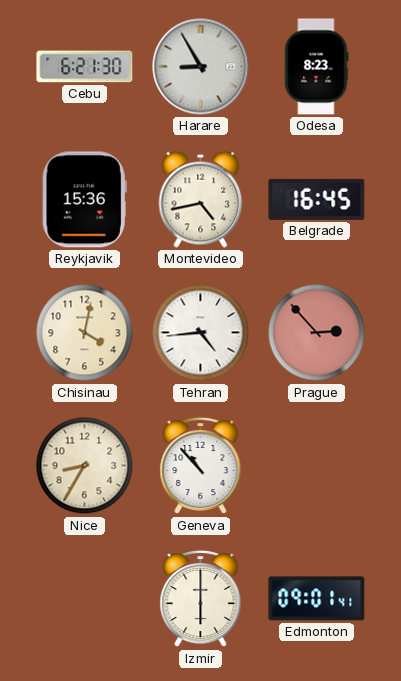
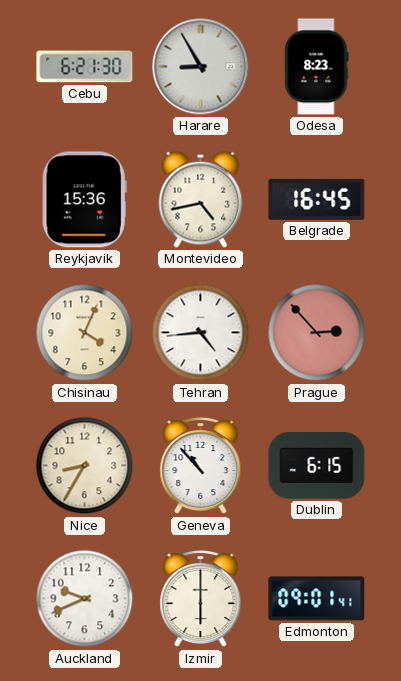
Chisinau: 4:02 -> 4:04 (85, 333)
Dublin: none -> 6:15 (317, 466)
Auckland: none -> 9:41 (85, 599)
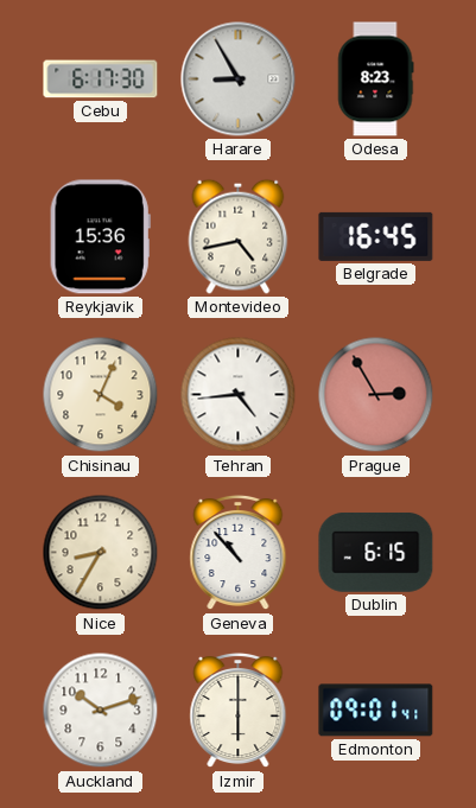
Cebu: 6:21 -> 6:17 (101, 79)
Prague: 2:53 -> 2:55 (376, 395)
Auckland: 9:41 -> 10:12 (101, 711)
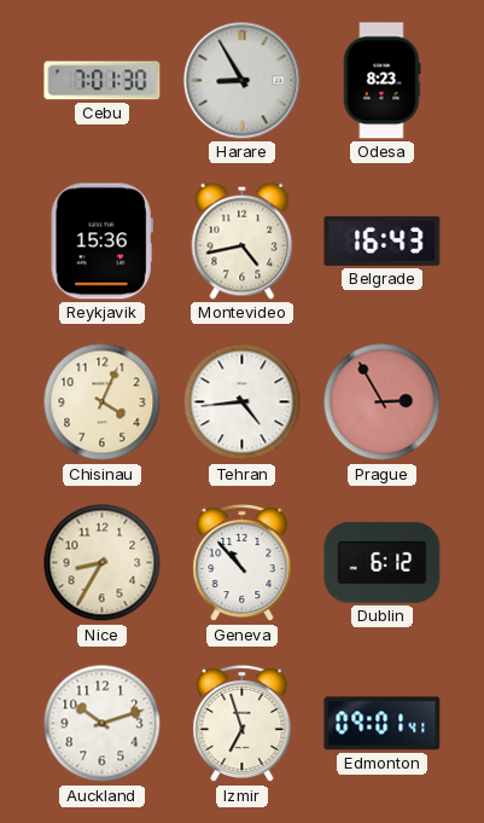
Cebu: 6:17 -> 7:01 (103, 81)
Belgrade: 16:45 -> 16:43 (383, 240)
Dublin: 6:15 -> 6:12 (383, 563)
Izmir: 6:00 -> 6:57 (243, 724)
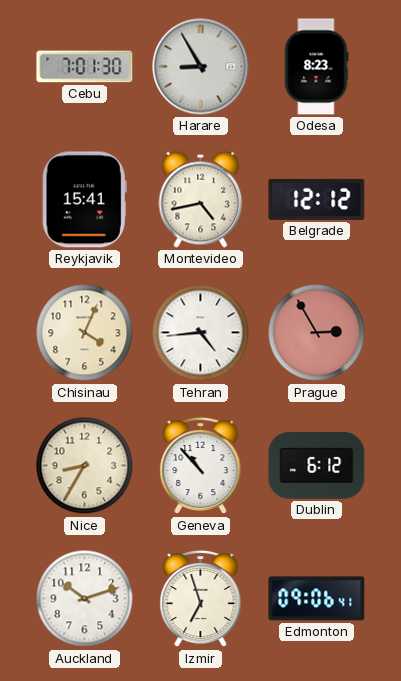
Reykjavik: 15:36 -> 15:41 (84, 200)
Belgrade: 16:43 -> 12:12 (317, 199)
Edmonton: 09:01 -> 09:06 (317, 599)
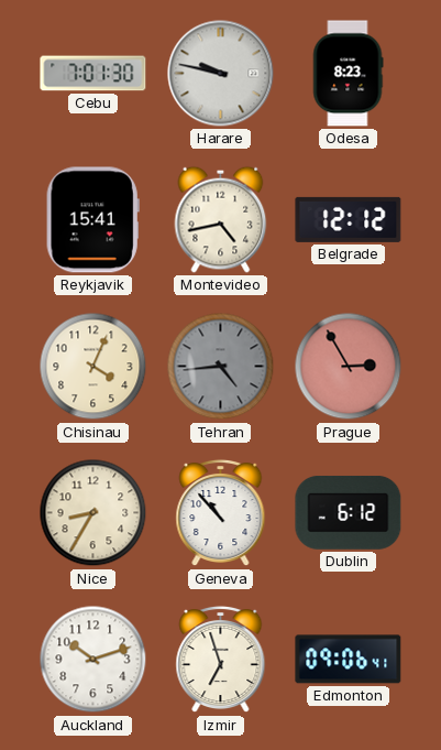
Harare: 8:55 -> 9:47 (221, 74)
Tehran dial: white -> grey (221, 367)
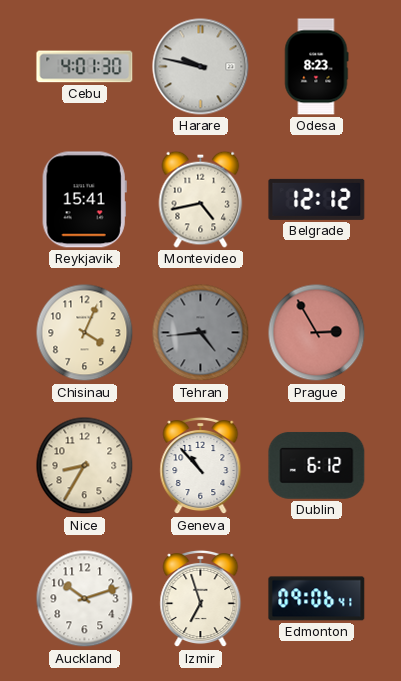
Cebu: 7:01 -> 4:01 (85, 67)
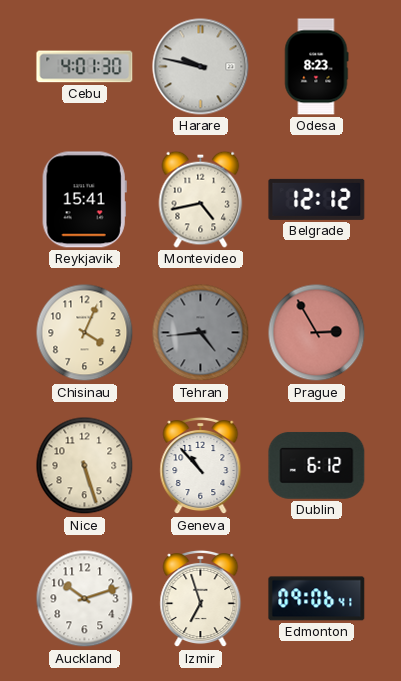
Nice: 8:35 -> 5:27 (85, 466)
